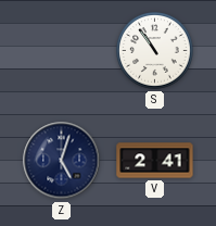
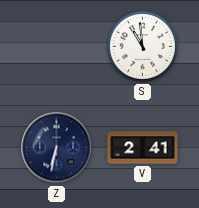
S: 10:54 -> 10:59 (143, 47)
Z: 5:03 -> 6:32 (57, 148)
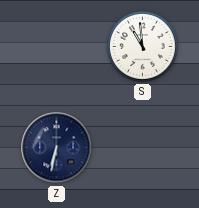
V: 2:41 -> none (143, 148)
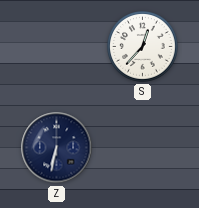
S: 10:59 -> 12:37 (143, 47)
